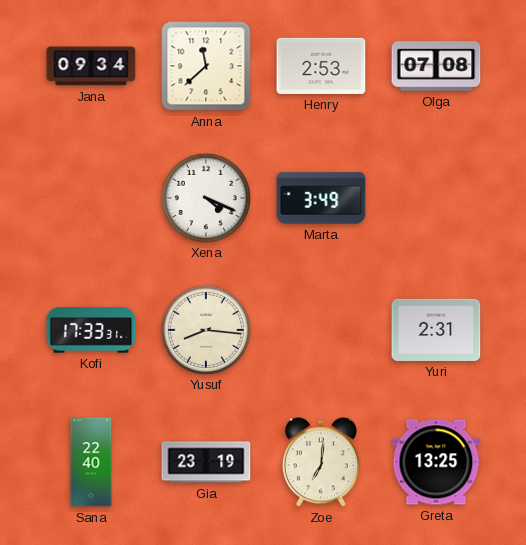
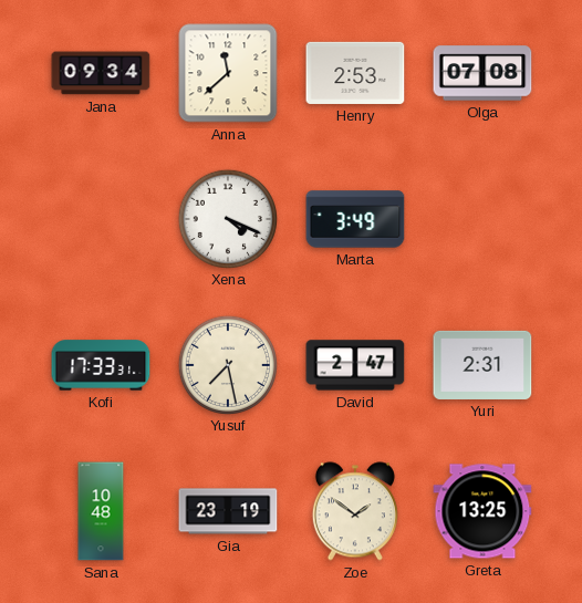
Yusuf: 8:16 -> 7:28 (227, 364)
David: none -> 2:47 (355, 365)
Sana: 22:40 -> 10:48 (101, 511)
Zoe: 7:01 -> 1:51 (355, 511)
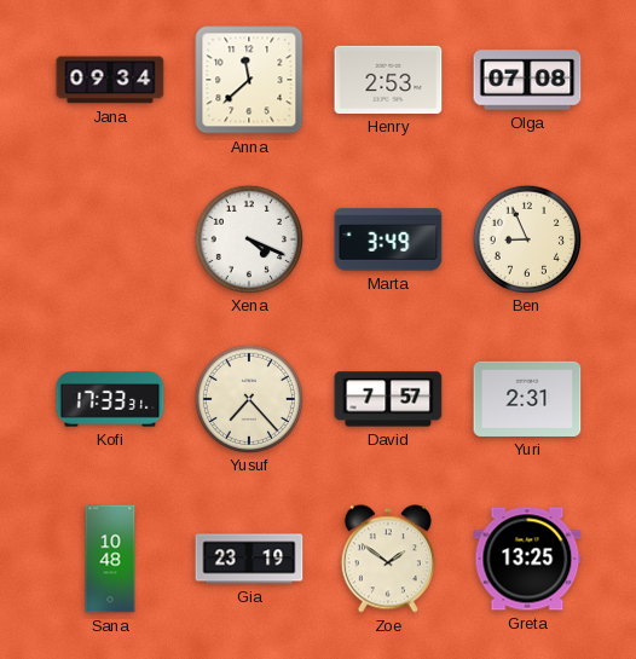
Ben: none -> 8:56 (526, 238)
Yusuf: 7:28 -> 7:23 (248, 398)
David: 2:47 -> 7:57 (388, 399)
